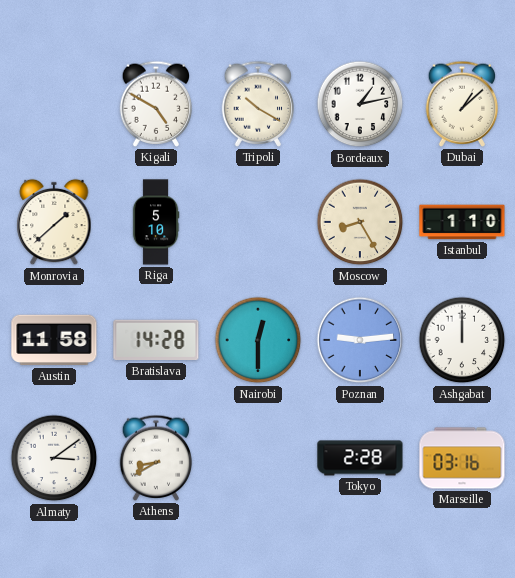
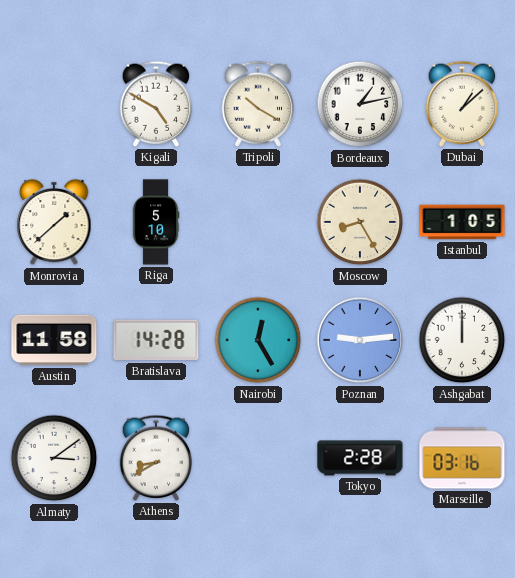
Istanbul: 1:10 -> 1:05 (462, 222)
Nairobi: 12:30 -> 12:25 (258, 340)
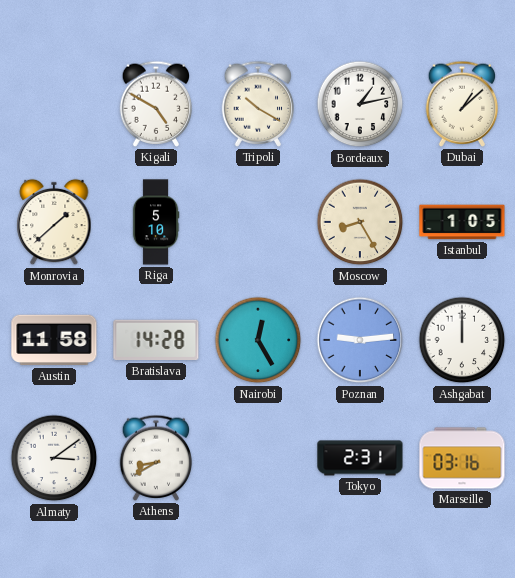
Tokyo: 2:28 -> 2:31 (360, 458)
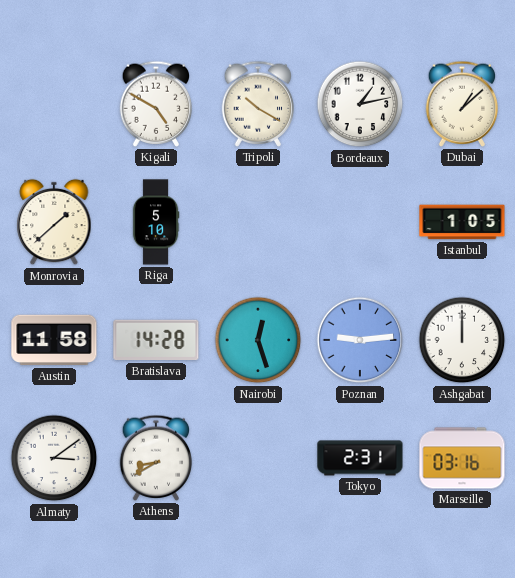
Moscow: 8:25 -> none (360, 222)
Nairobi: 12:25 -> 12:27 (258, 340)
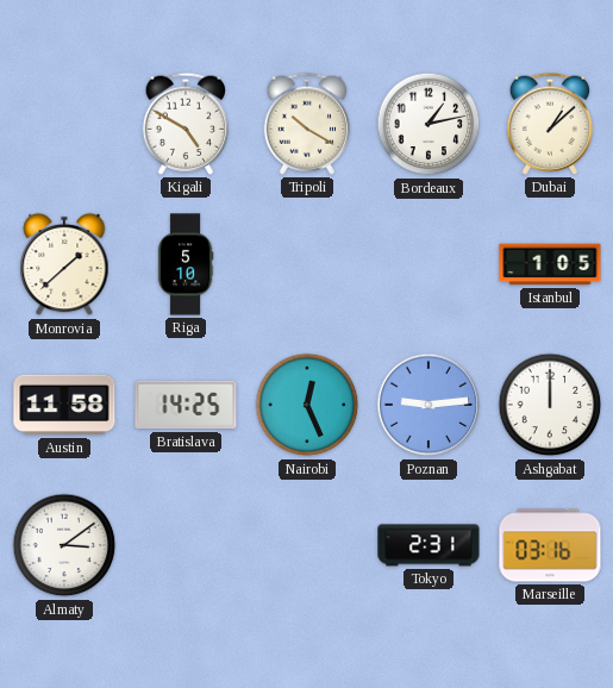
Bratislava: 14:28 -> 14:25 (186, 405)
Nairobi: 12:27 -> 12:26 (307, 405)
Athens: 8:40 -> none (156, 458)
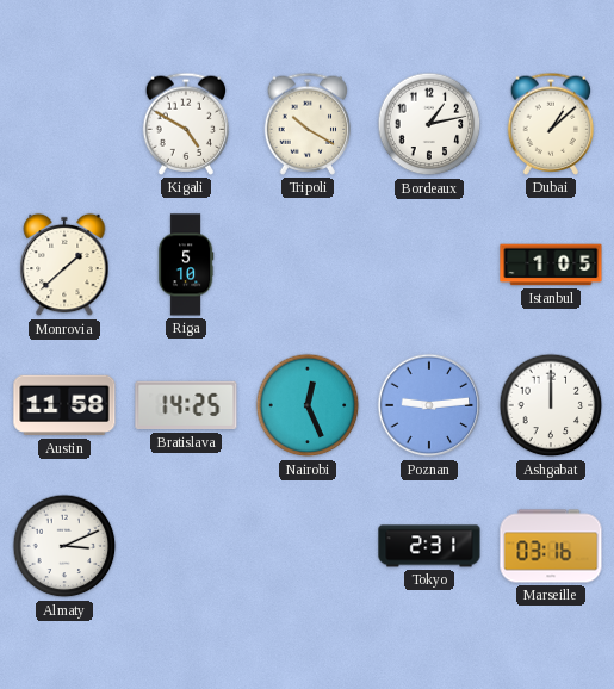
Almaty: 3:09 -> 3:11 (64, 546)
